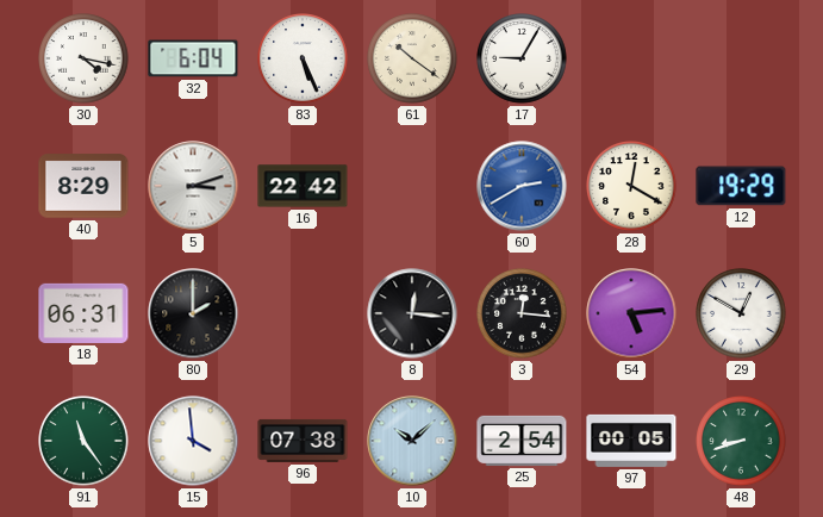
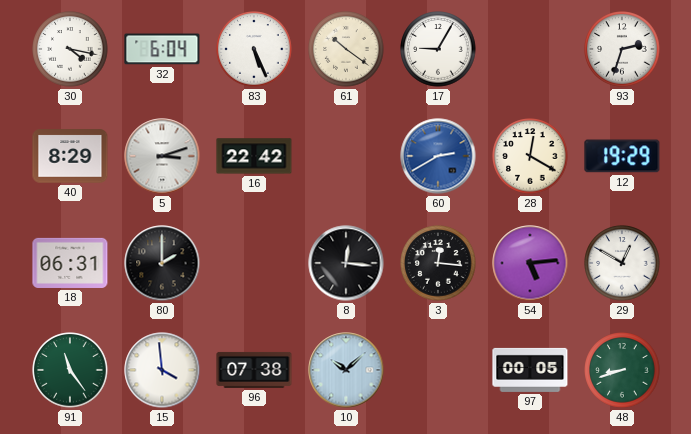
93: none -> 2:33 (622, 49)
25: 2:54 -> none (522, 441)
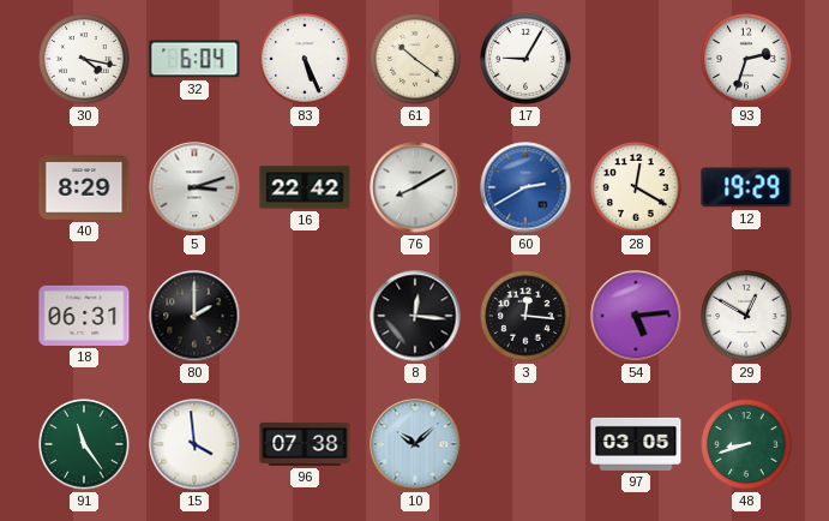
76: none -> 8:10 (415, 187)
97: 00:05 -> 03:05 (636, 444)
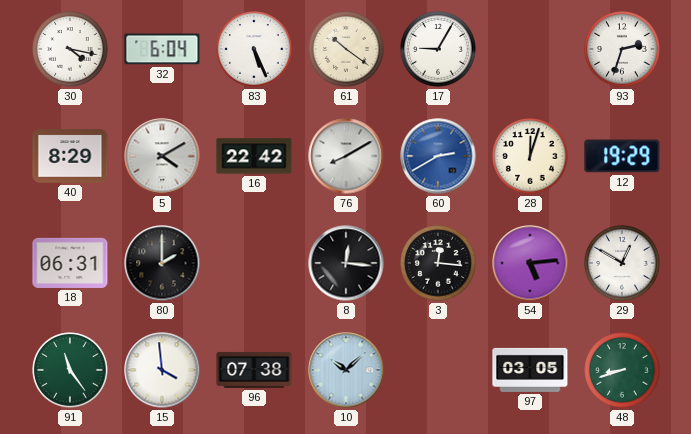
5: 3:12 -> 4:10 (162, 156)
28: 12:20 -> 12:03 (530, 156)
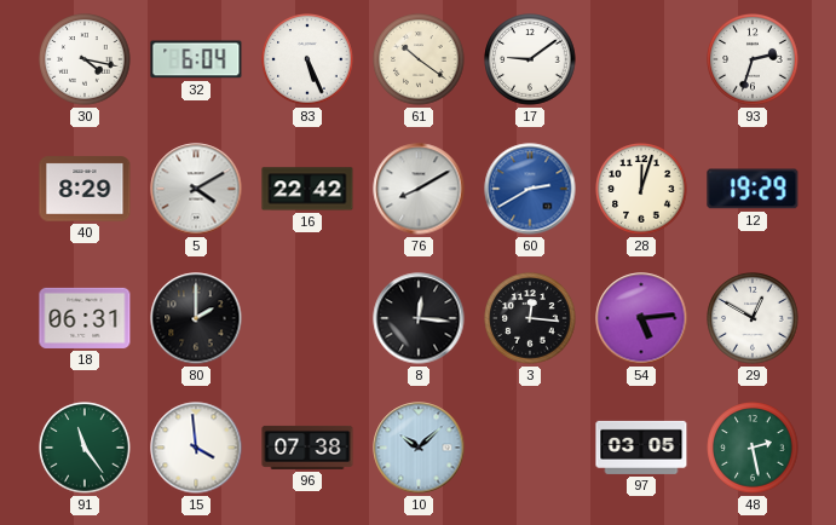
17: 9:05 -> 9:09 (530, 59)
48: 8:42 -> 2:28 (753, 448)
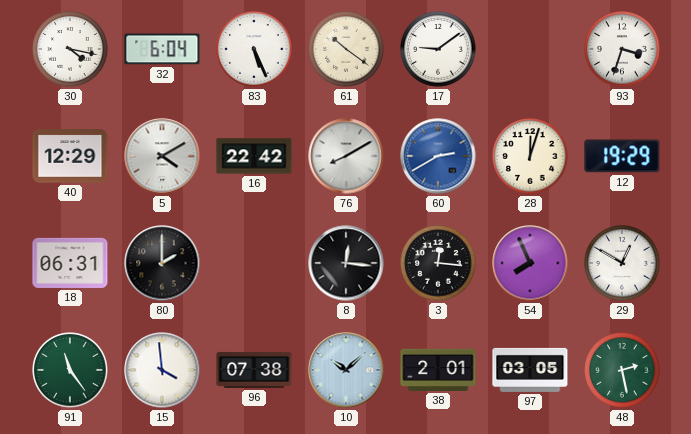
93: 2:33 -> 3:33 (622, 49)
40: 8:29 -> 12:29 (70, 156)
54: 5:14 -> 7:56 (530, 263)
38: none -> 2:01 (438, 370)
